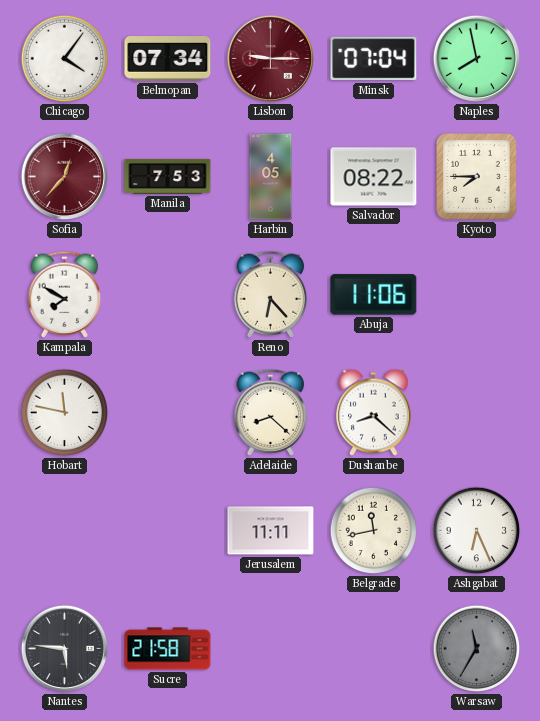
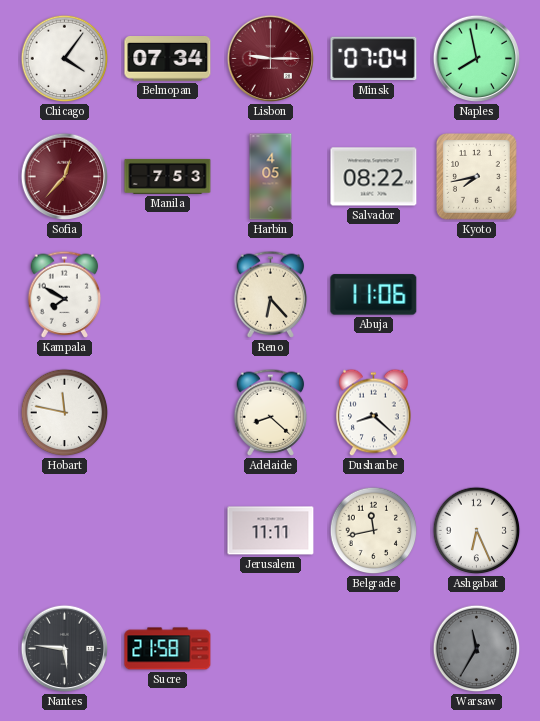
Kyoto: 7:45 -> 7:43 (477, 177)
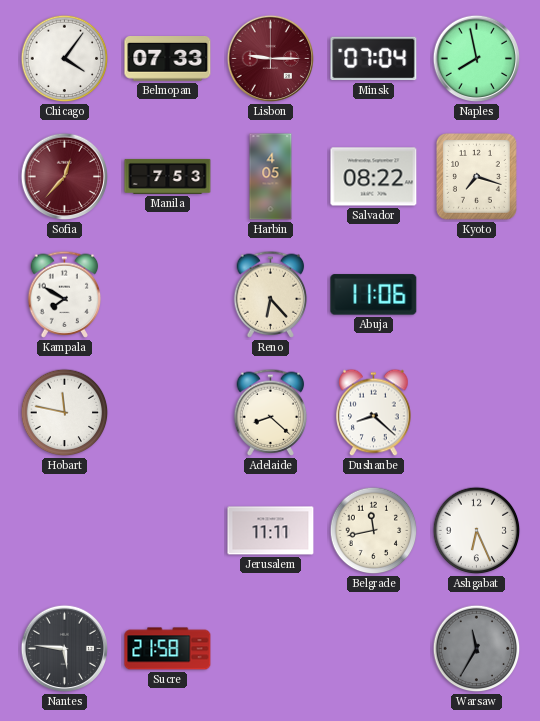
Belmopan: 07:34 -> 07:33 (168, 59)
Kyoto: 7:43 -> 7:18 (477, 177)
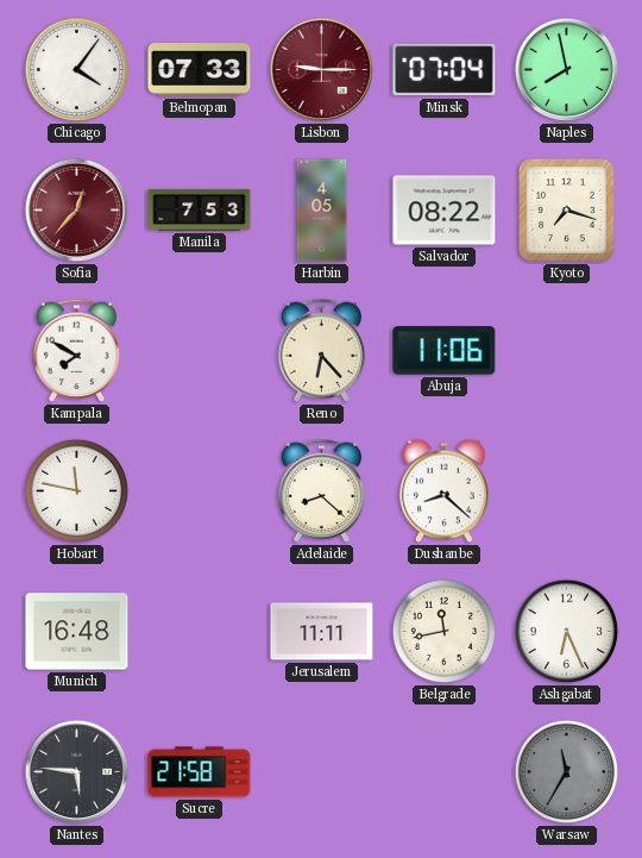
Munich: none -> 16:48 (77, 632)
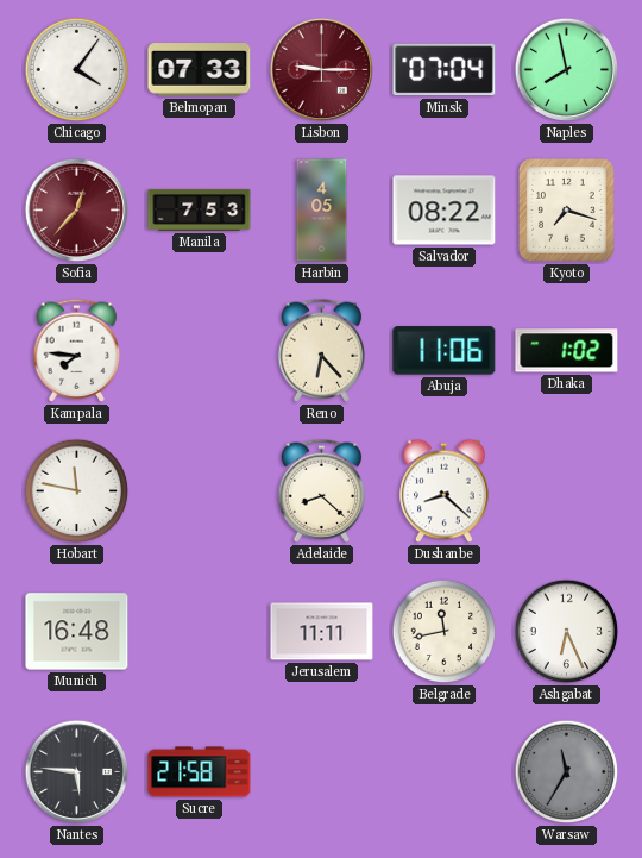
Kampala: 7:50 -> 7:46 (77, 350)
Dhaka: none -> 1:02 (567, 351)
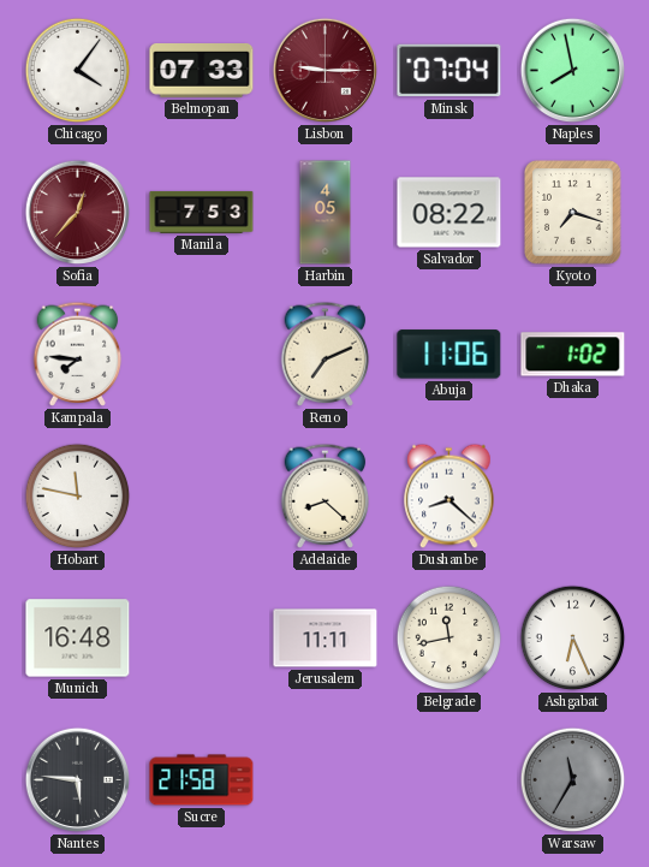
Reno: 6:23 -> 7:11 (326, 354)
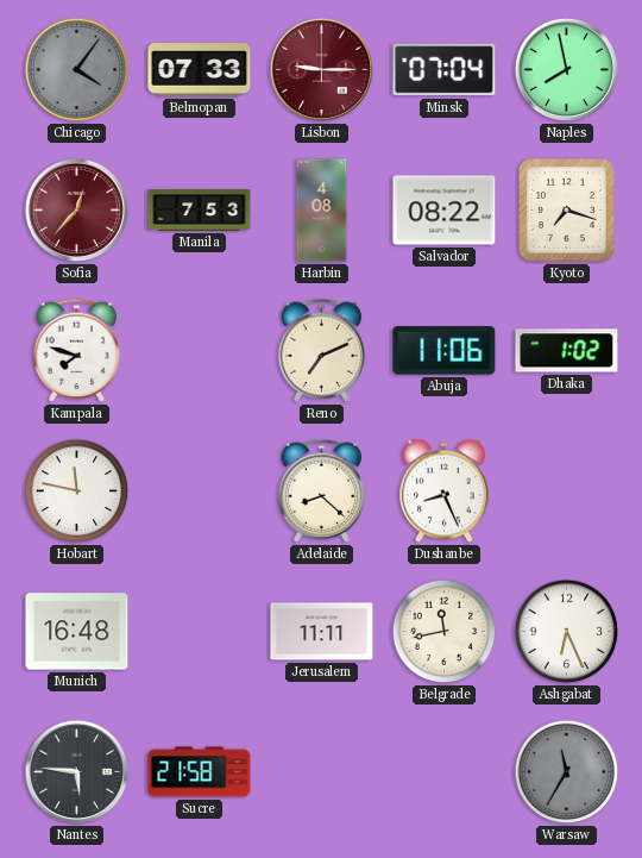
Chicago dial: white -> grey (77, 70)
Harbin: 4:05 -> 4:08 (322, 211)
Kampala: 7:46 -> 7:48 (77, 350)
Dushanbe: 8:22 -> 8:26 (445, 491)
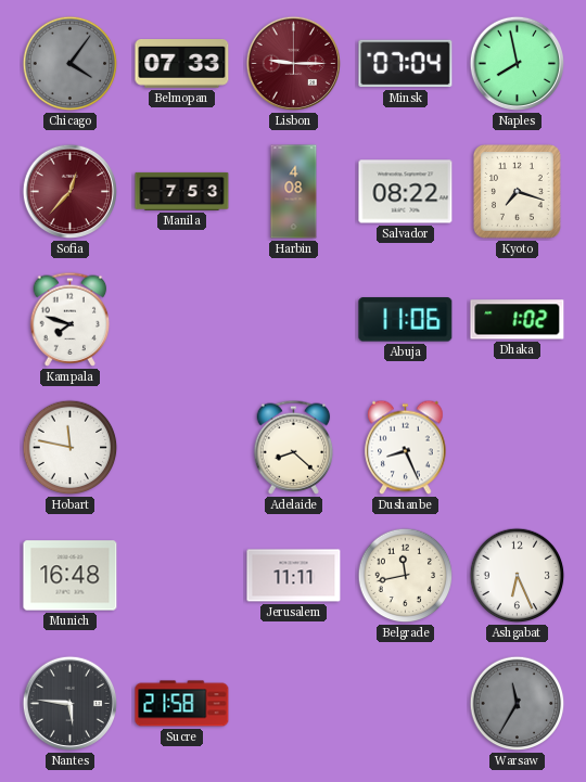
Reno: 7:11 -> none (322, 350)
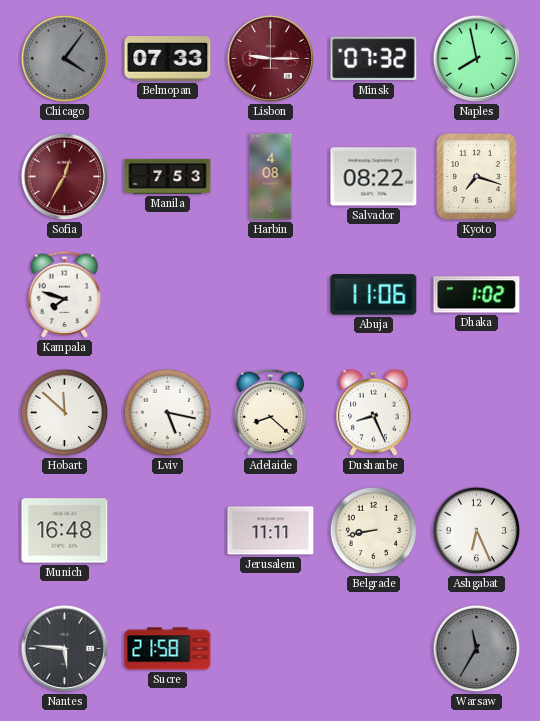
Minsk: 07:04 -> 07:32 (374, 59)
Sofia: 12:37 -> 12:35 (65, 177)
Hobart: 11:47 -> 11:52 (65, 413)
Lviv: none -> 5:17 (168, 413)
Belgrade: 11:43 -> 8:43 (374, 531)
